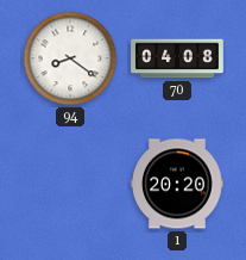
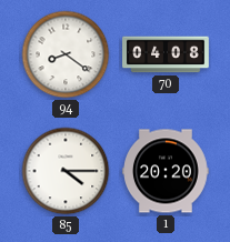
85: none -> 4:15 (66, 171)
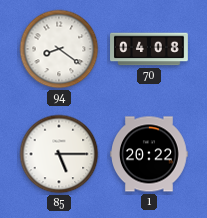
85: 4:15 -> 5:15 (59, 154)
1: 20:20 -> 20:22 (150, 154)
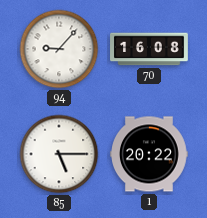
94: 8:21 -> 9:07 (59, 49)
70: 04:08 -> 16:08 (149, 49)
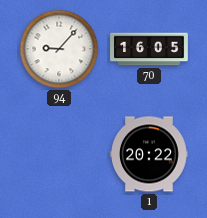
70: 16:08 -> 16:05 (149, 49)
85: 5:15 -> none (59, 154)
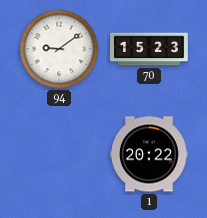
94: 9:07 -> 9:09 (59, 49)
70: 16:05 -> 15:23 (149, 49)
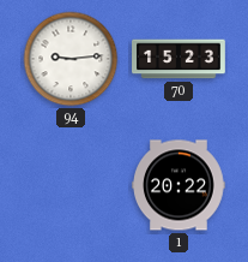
94: 9:09 -> 9:14 (71, 59)
